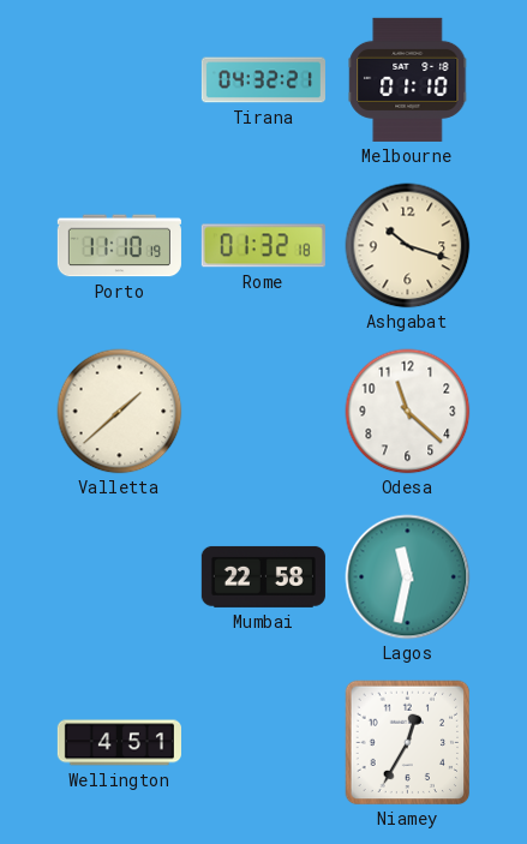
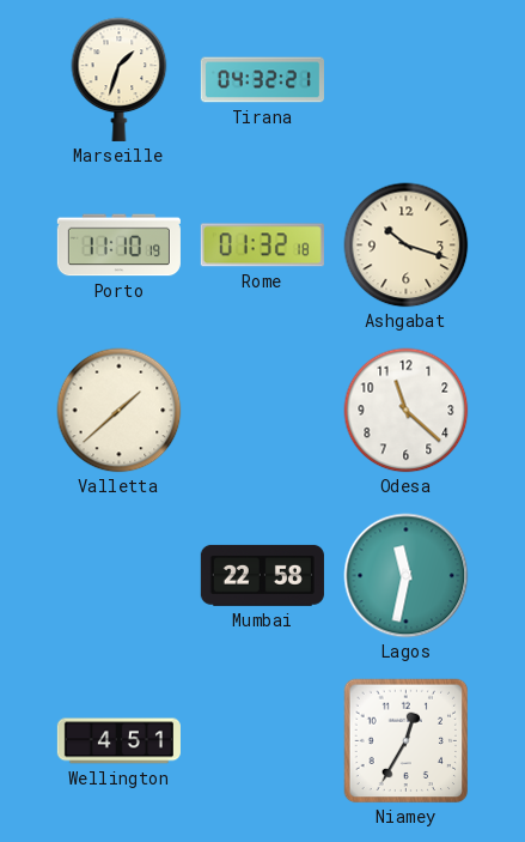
Marseille: none -> 1:33 (120, 79)
Melbourne: 01:10 -> none (408, 79)
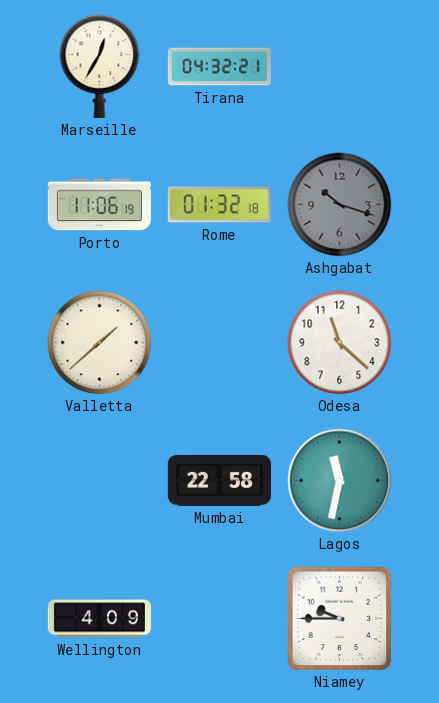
Marseille: 1:33 -> 12:35 (100, 66)
Porto: 11:10 -> 11:06 (99, 205)
Ashgabat dial: cream -> grey (340, 205)
Wellington: 4:51 -> 4:09 (99, 619)
Niamey: 12:35 -> 9:45 (340, 619)
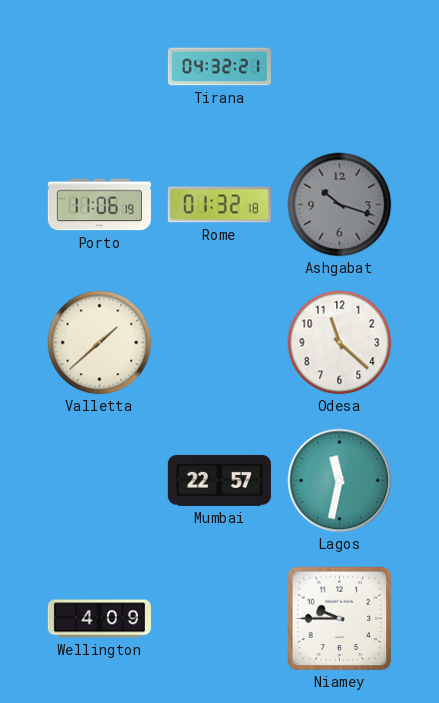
Marseille: 12:35 -> none (100, 66)
Mumbai: 22:58 -> 22:57 (219, 480)
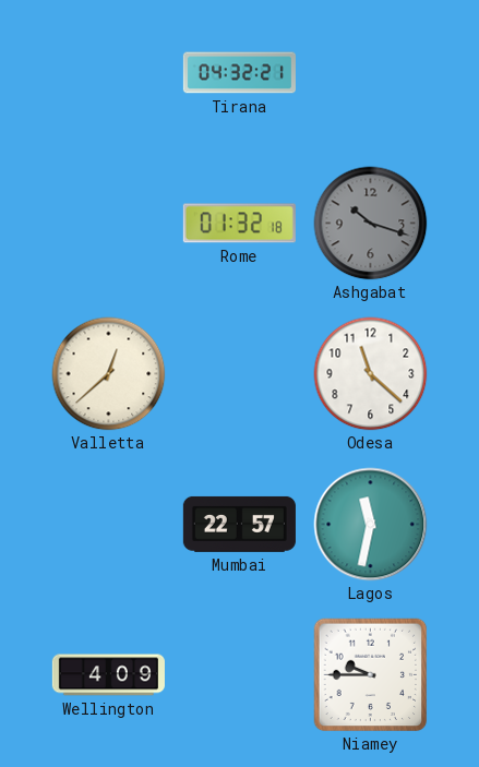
Porto: 11:06 -> none (99, 205)
Valletta: 1:38 -> 12:38 (109, 374)
